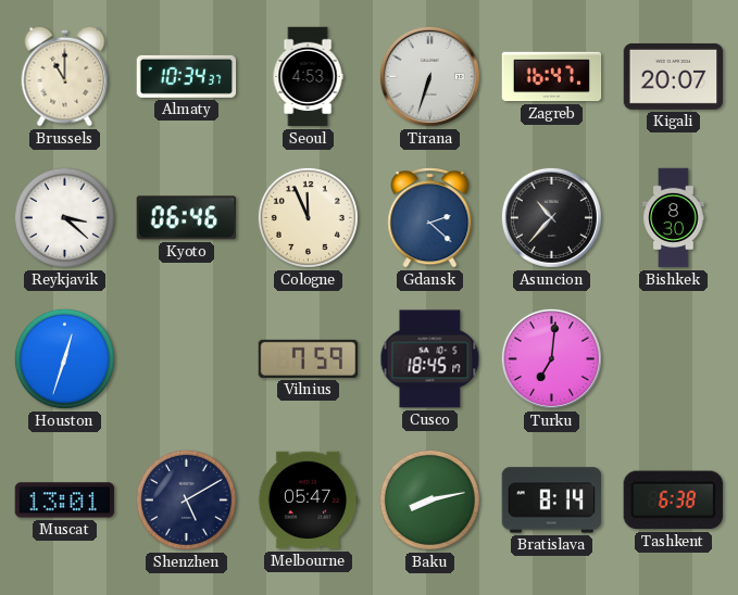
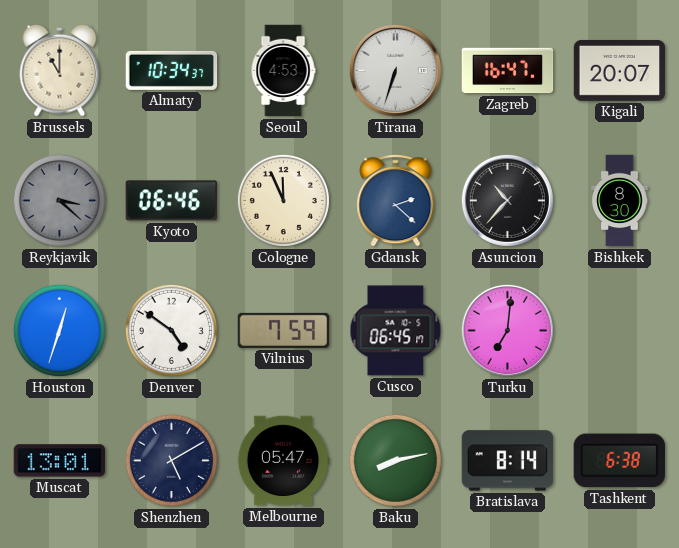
Reykjavik dial: white -> grey (59, 200)
Denver: none -> 4:51 (171, 330)
Cusco: 18:45 -> 06:45 (396, 331)
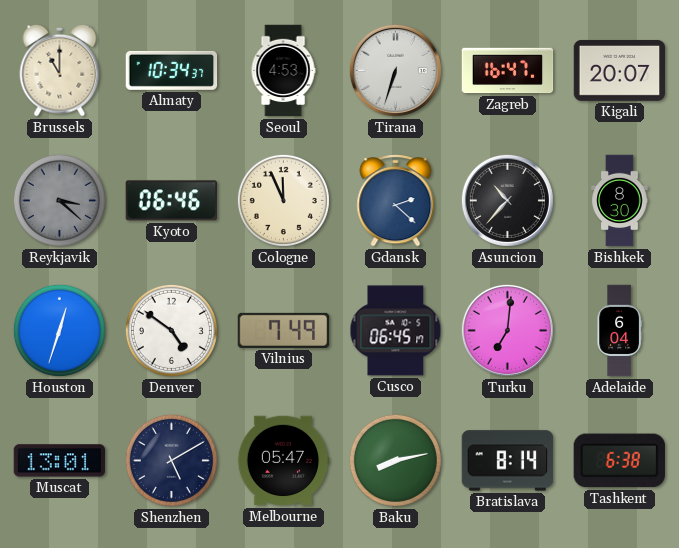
Vilnius: 7:59 -> 7:49 (284, 330)
Adelaide: none -> 6:04 (619, 331)
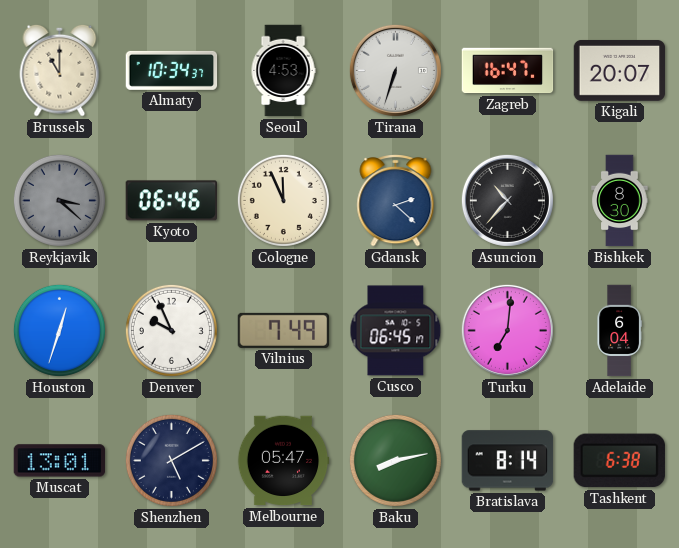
Denver: 4:51 -> 9:56 (171, 330)
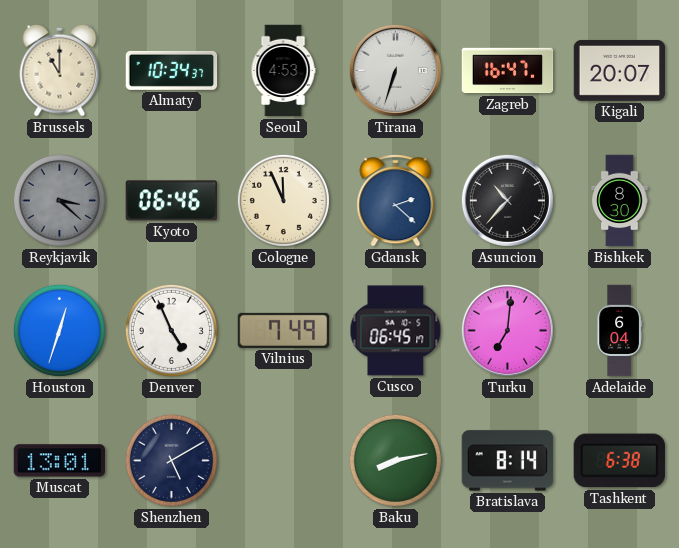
Denver: 9:56 -> 4:56 (171, 330)
Melbourne: 05:47 -> none (283, 461)
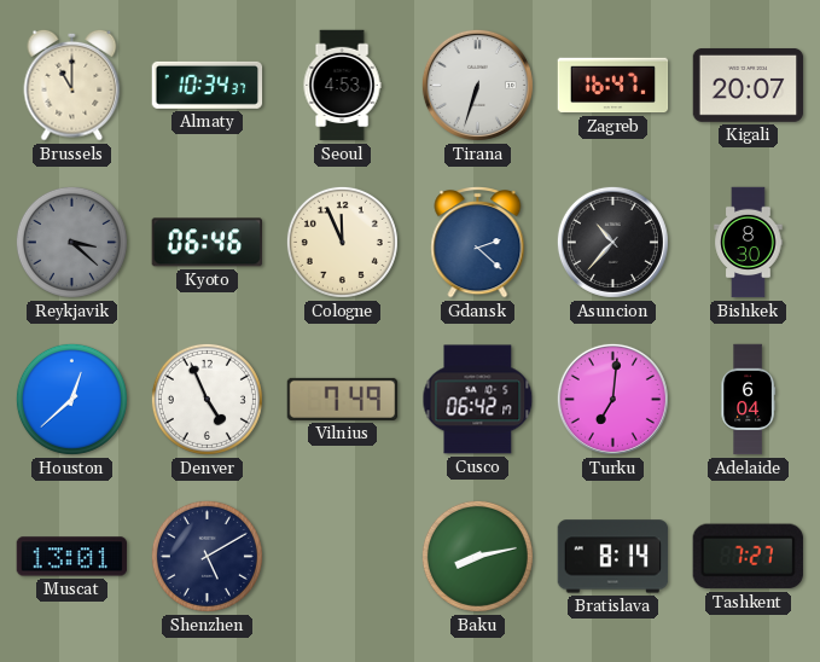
Houston: 12:33 -> 12:38 (71, 399)
Cusco: 06:45 -> 06:42 (478, 400)
Tashkent: 6:38 -> 7:27 (748, 557)
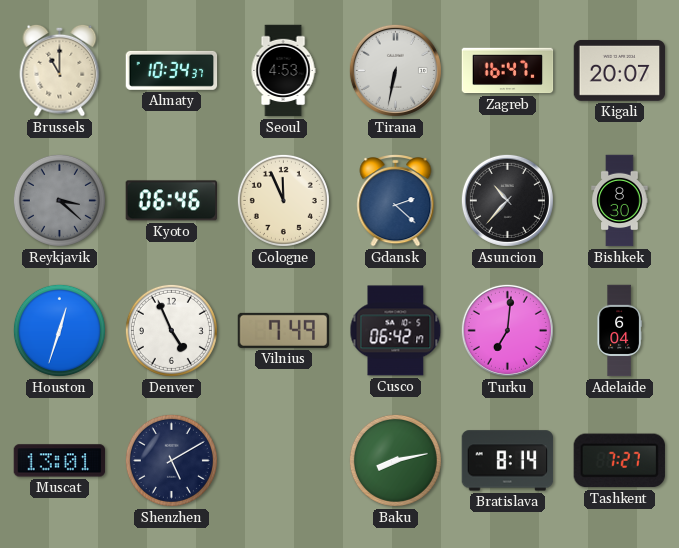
Tirana: 6:33 -> 6:32 (395, 70)
Houston: 12:38 -> 12:33 (59, 330)
